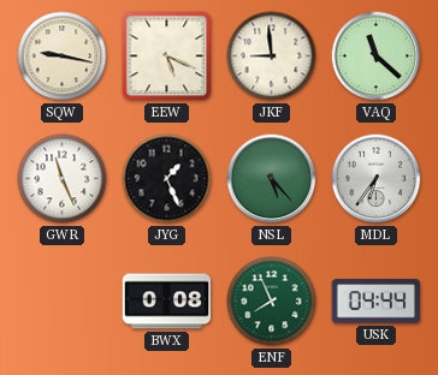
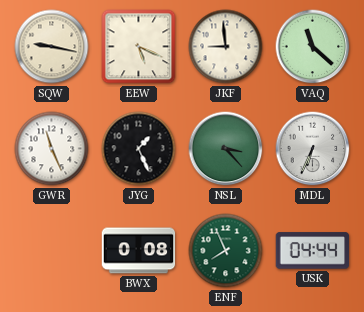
NSL: 5:23 -> 3:23 (226, 149)
MDL: 6:36 -> 6:34 (313, 149)
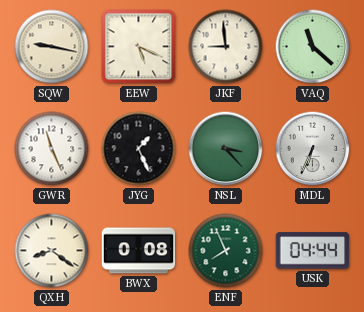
QXH: none -> 8:21 (52, 251)
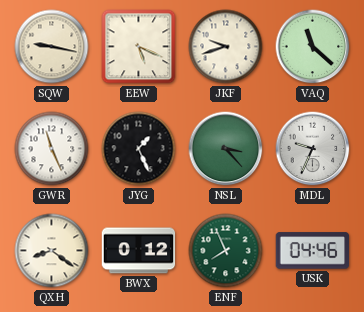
JKF: 8:59 -> 9:42 (226, 47)
MDL: 6:34 -> 9:34 (313, 149)
BWX: 0:08 -> 0:12 (139, 251)
USK: 04:44 -> 04:46 (313, 251)
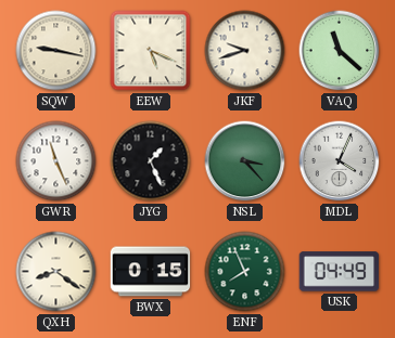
MDL: 9:34 -> 4:04 (340, 161)
BWX: 0:12 -> 0:15 (151, 272)
USK: 04:46 -> 04:49 (340, 272)
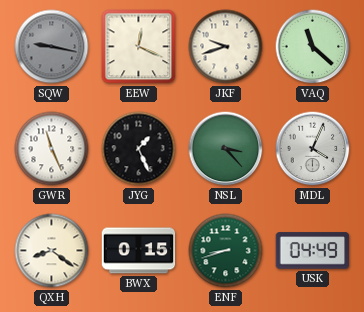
SQW dial: cream -> grey (52, 47)
EEW: 5:19 -> 12:19 (139, 47)
ENF: 7:56 -> 8:42 (226, 251)
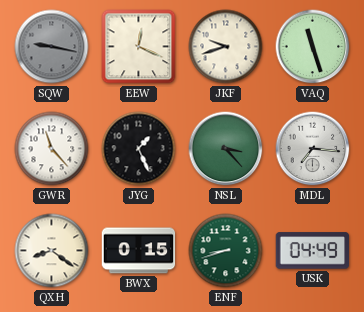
VAQ: 11:22 -> 11:27 (313, 47)
GWR: 11:26 -> 11:23 (52, 149)
MDL: 4:04 -> 7:16 (313, 149)
